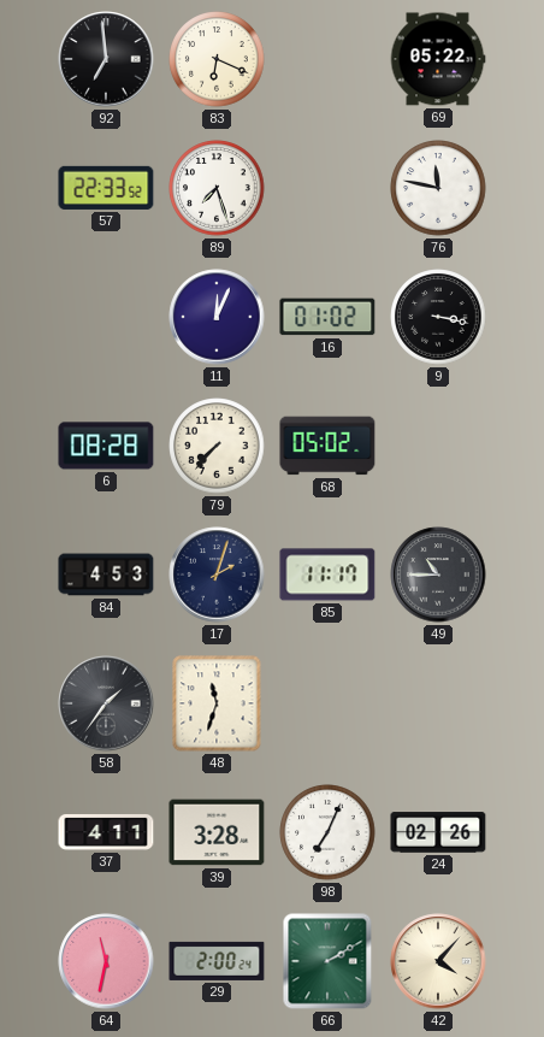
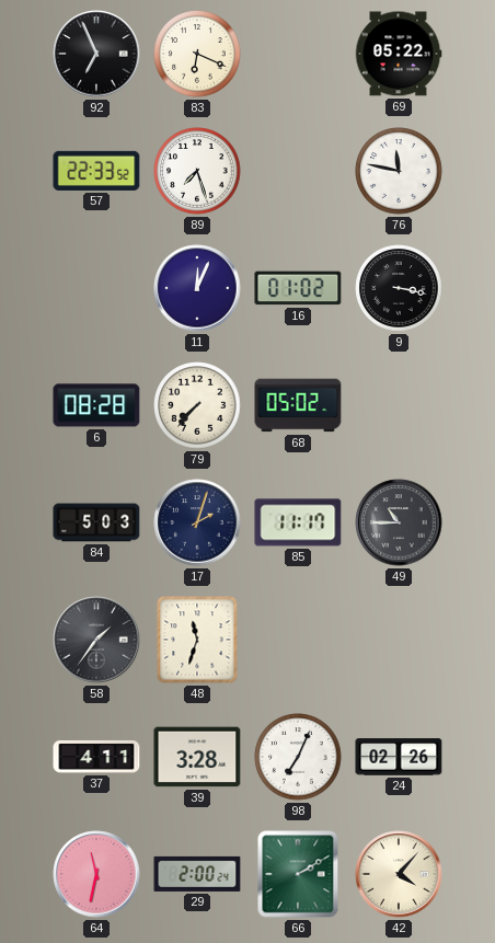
92: 6:59 -> 6:56 (96, 54)
84: 4:53 -> 5:03 (96, 522)
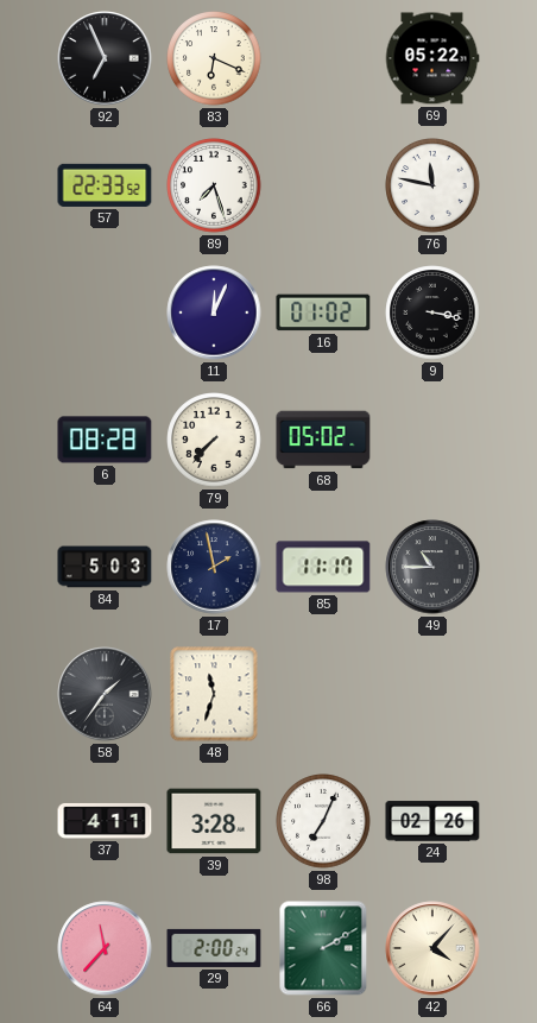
17: 2:03 -> 1:58 (214, 567)
64: 11:32 -> 11:37 (105, 948)
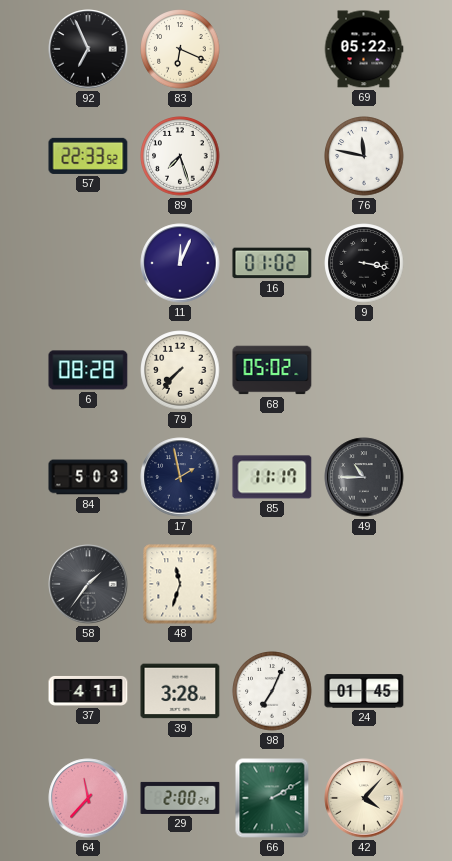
24: 02:26 -> 01:45 (364, 691)
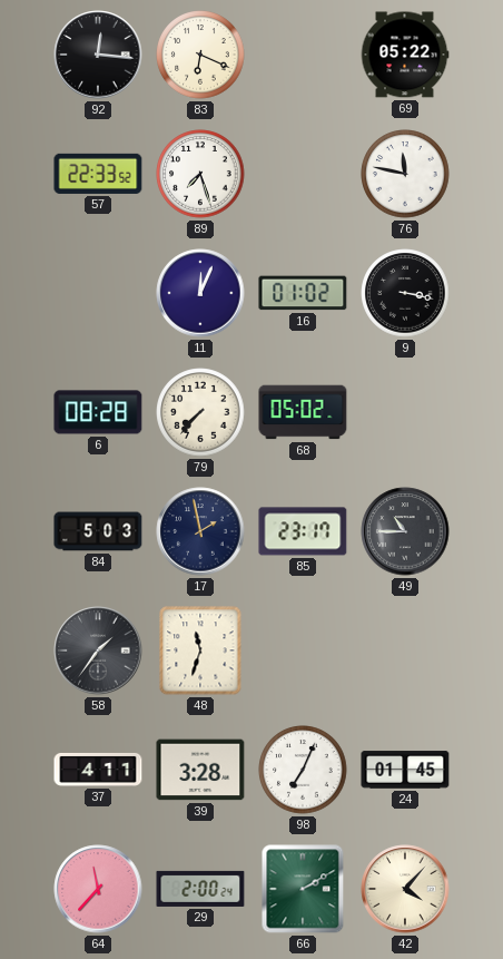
92: 6:56 -> 12:16 (98, 55)
85: 11:17 -> 23:17 (303, 531)
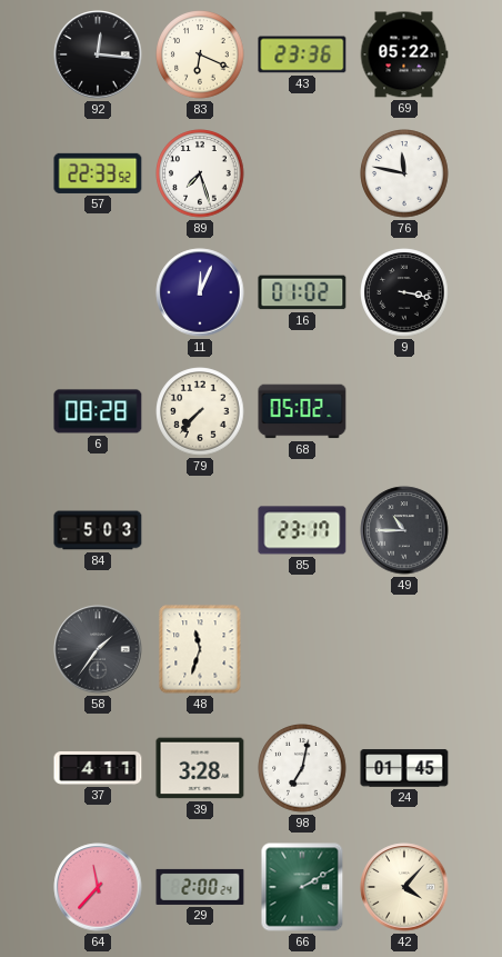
43: none -> 23:36 (302, 54)
17: 1:58 -> none (200, 531)
98: 7:04 -> 7:02 (302, 768)
